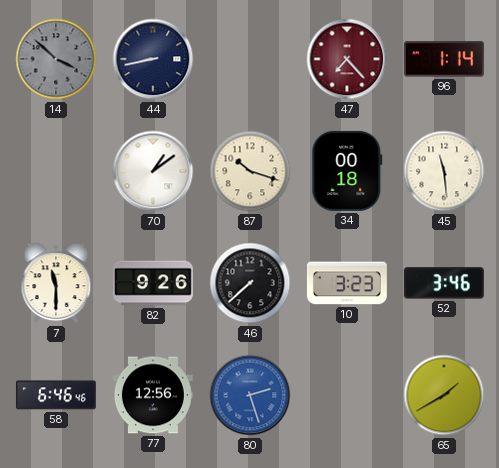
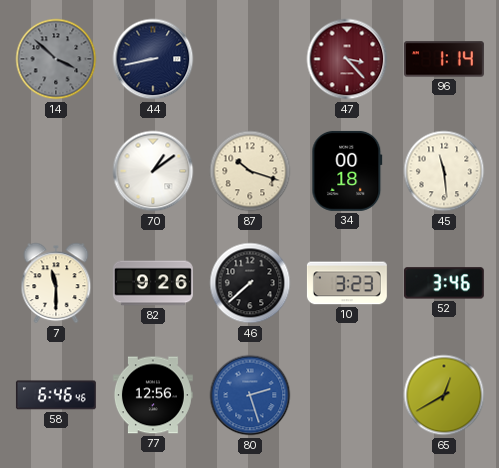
47: 7:23 -> 3:23 (347, 59)
65: 1:40 -> 12:40 (444, 395)
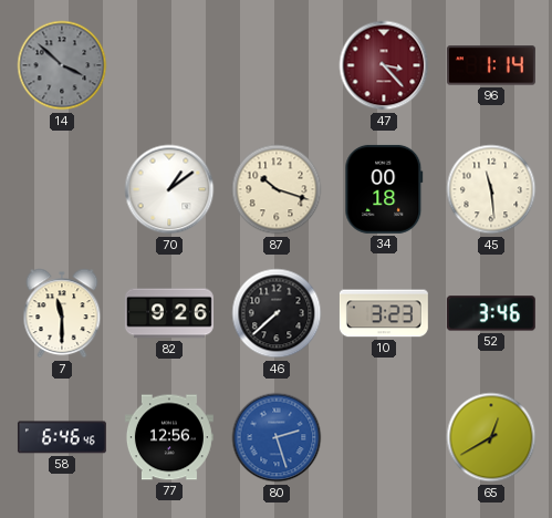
44: 8:43 -> none (153, 59)
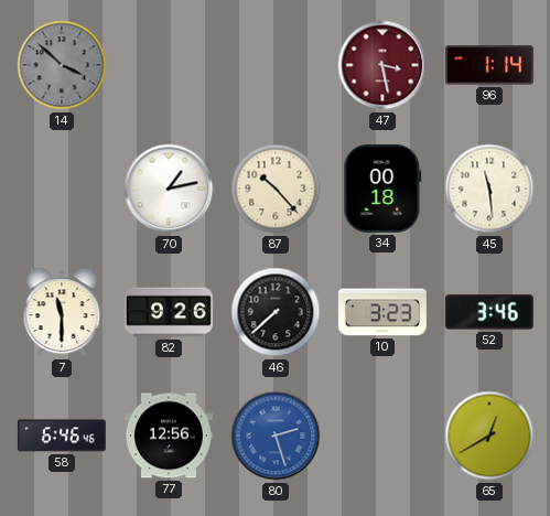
47: 3:23 -> 3:28 (382, 65)
70: 1:09 -> 1:13 (169, 189)
87: 10:18 -> 10:23 (276, 189)
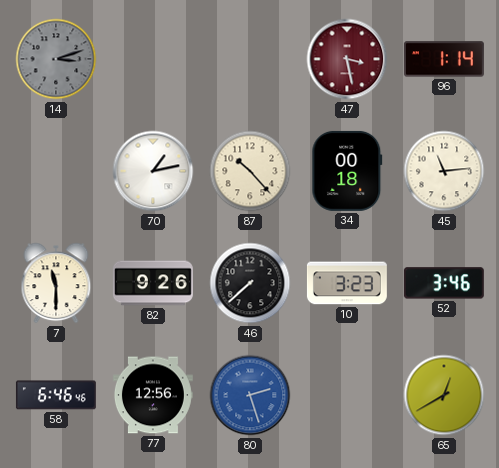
14: 3:52 -> 3:12 (56, 59)
45: 11:29 -> 11:14 (444, 171)
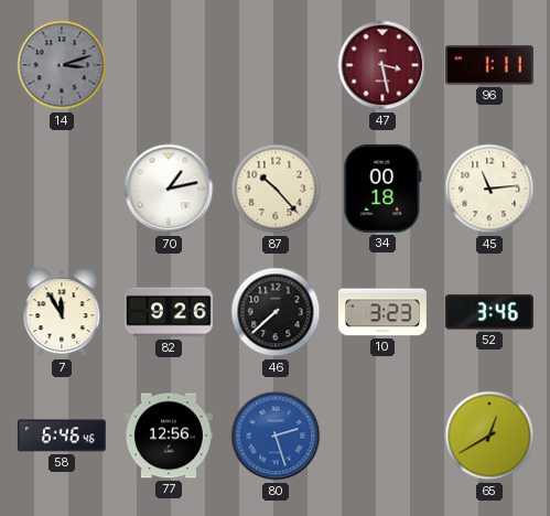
96: 1:14 -> 1:11 (489, 65)
7: 11:30 -> 11:55 (62, 312)
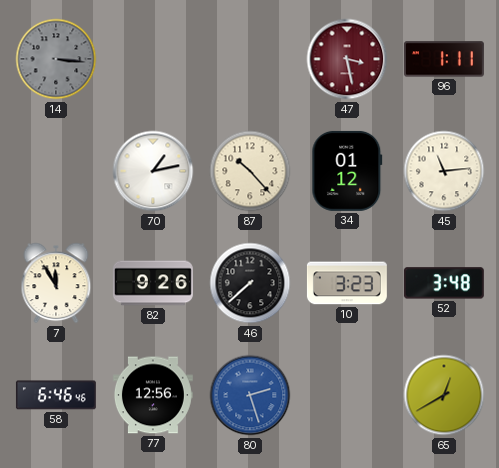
14: 3:12 -> 3:16 (56, 59)
34: 00:18 -> 01:12 (347, 171)
52: 3:46 -> 3:48 (444, 283)
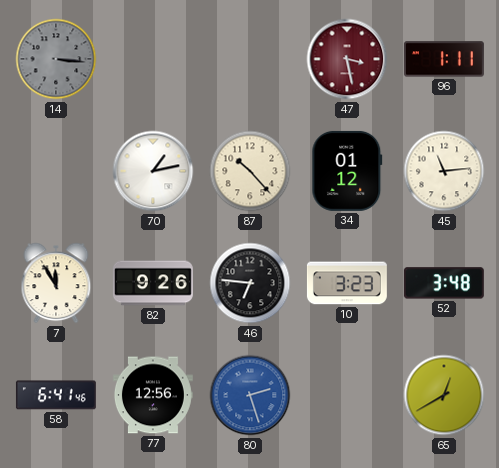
46: 7:38 -> 6:46 (250, 283)
58: 6:46 -> 6:41 (56, 395)
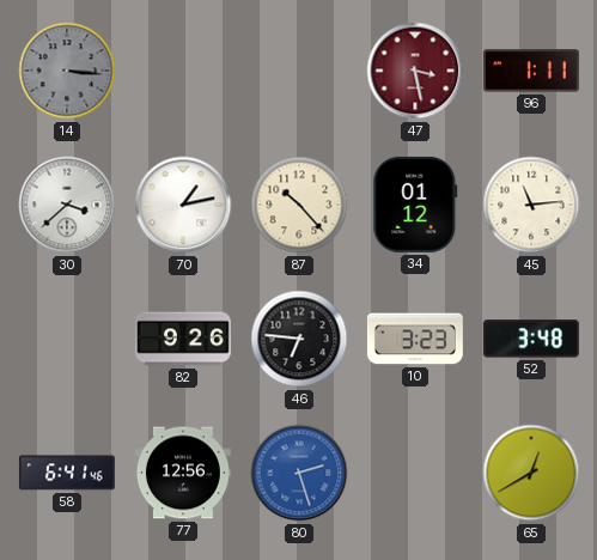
30: none -> 3:38 (67, 205)
7: 11:55 -> none (56, 283)
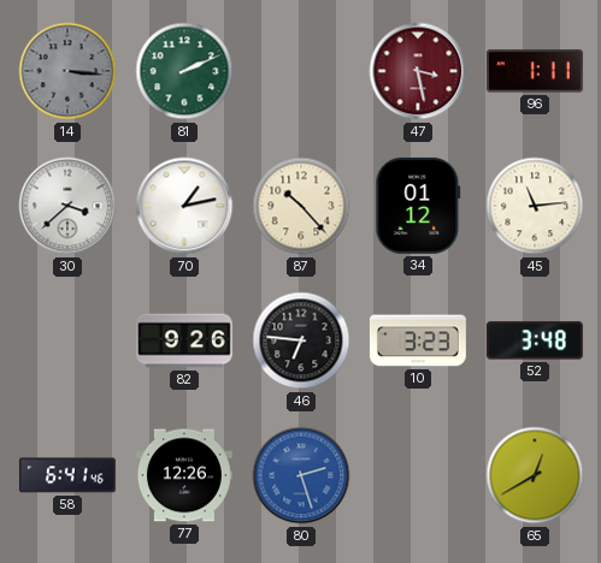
81: none -> 2:11 (184, 71)
77: 12:56 -> 12:26 (184, 475)
